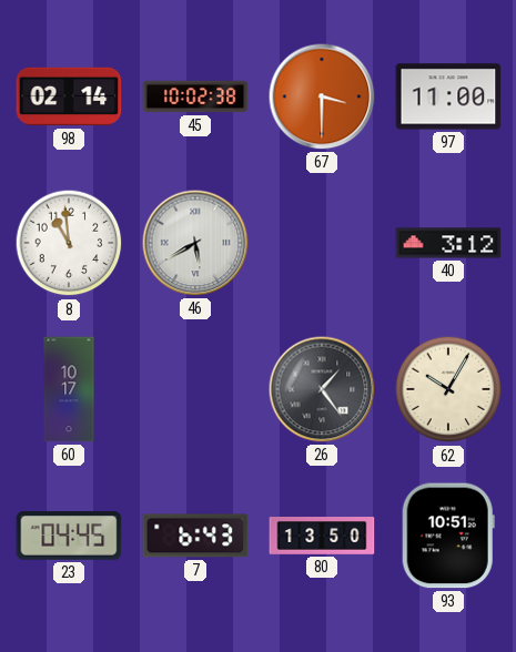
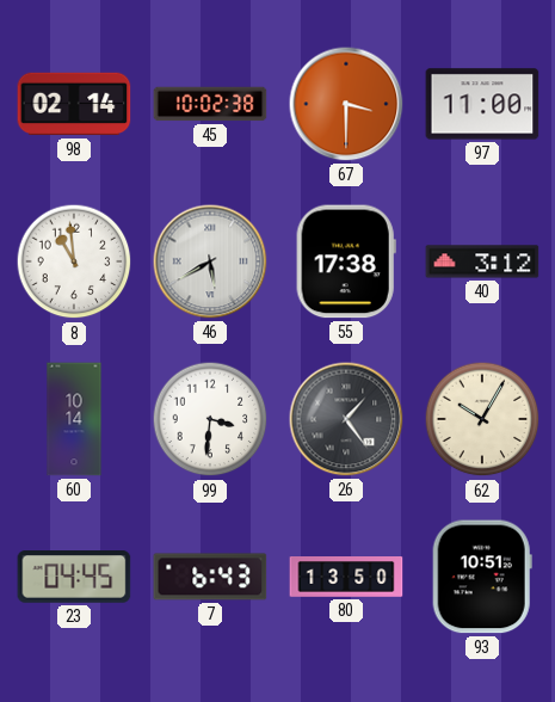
55: none -> 17:38 (346, 261)
60: 10:17 -> 10:14 (74, 419)
99: none -> 3:31 (210, 419)
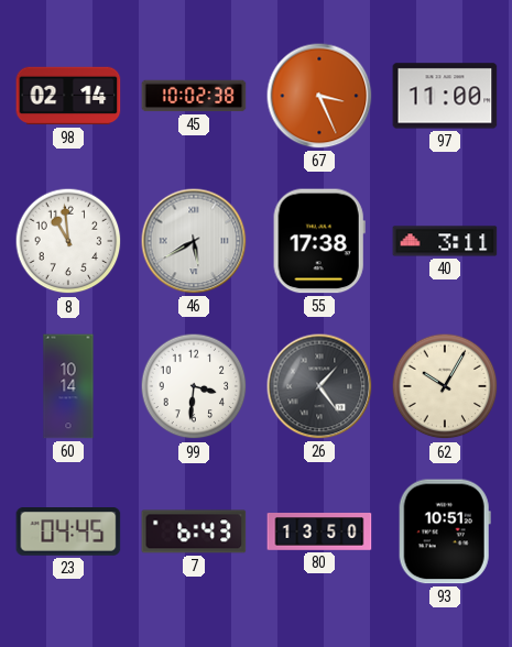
67: 3:30 -> 3:26 (319, 96)
40: 3:12 -> 3:11 (445, 241)
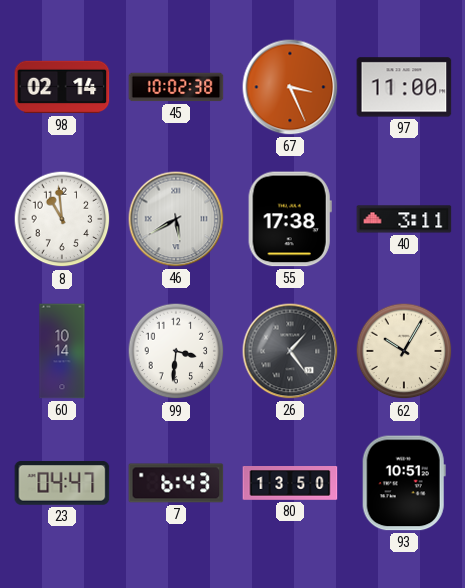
23: 04:45 -> 04:47 (62, 484)
